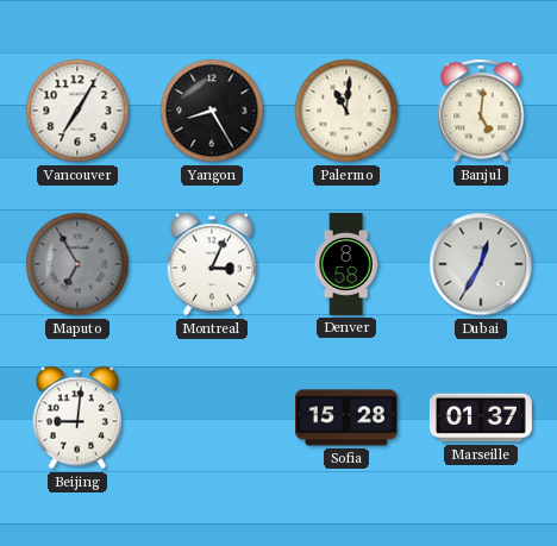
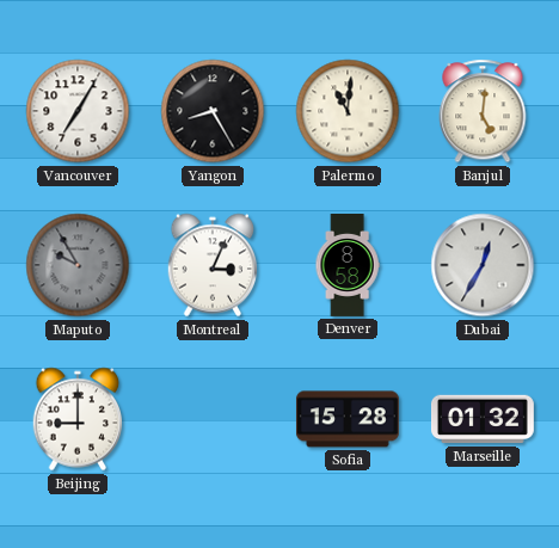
Maputo: 6:55 -> 9:55 (78, 265)
Beijing: 9:01 -> 9:00 (78, 419)
Marseille: 01:37 -> 01:32 (483, 419)
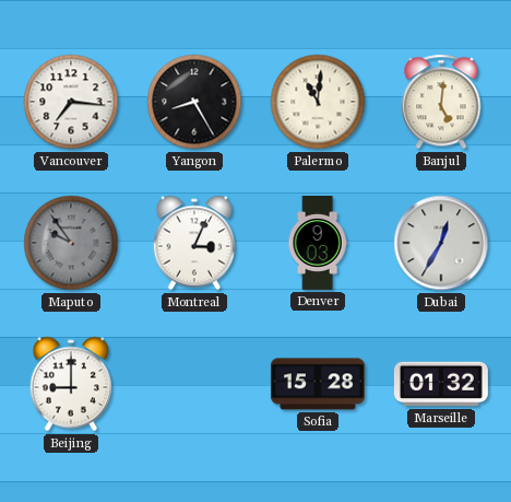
Vancouver: 7:05 -> 7:16 (71, 102)
Maputo: 9:55 -> 9:54 (71, 243)
Denver: 8:58 -> 9:03 (318, 244)
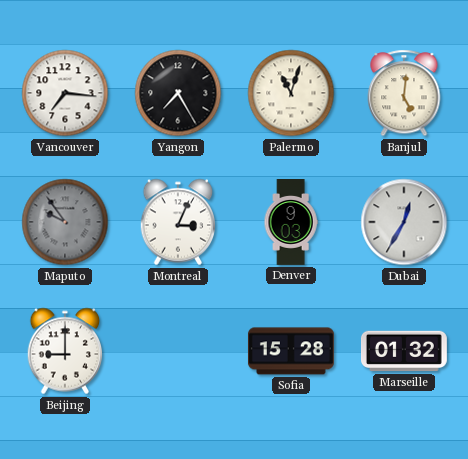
Yangon: 8:25 -> 7:25 (178, 93)
Palermo: 11:01 -> 11:03 (291, 93)
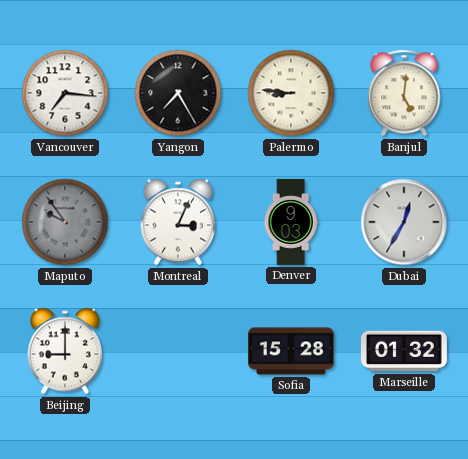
Palermo: 11:03 -> 8:46 (291, 93)
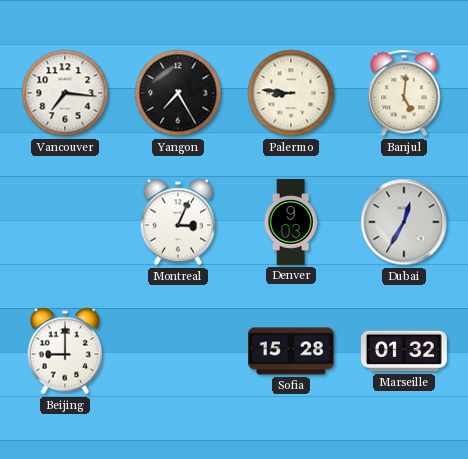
Maputo: 9:54 -> none (65, 222)
